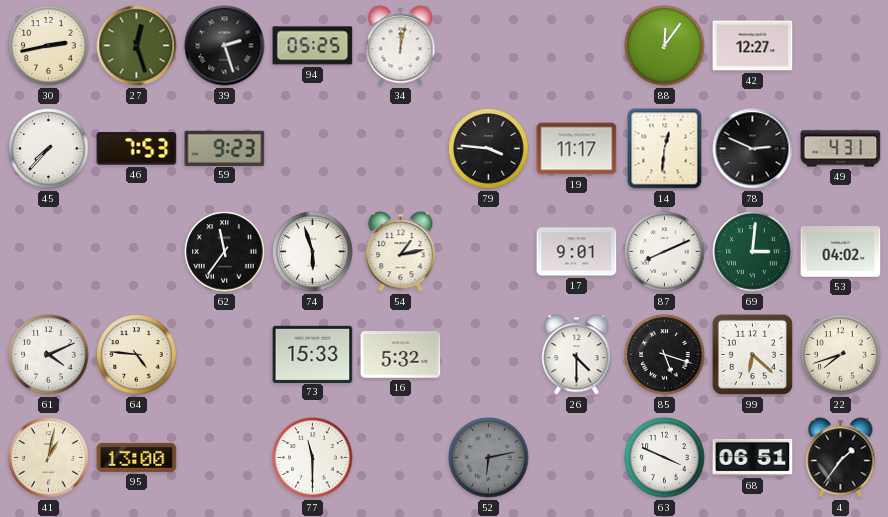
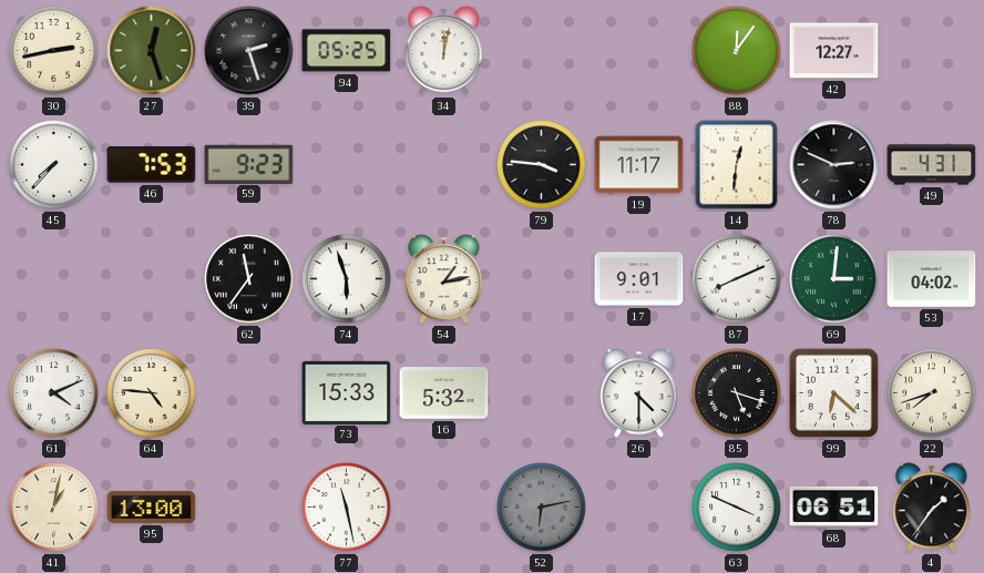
77: 11:30 -> 11:28 (347, 508)
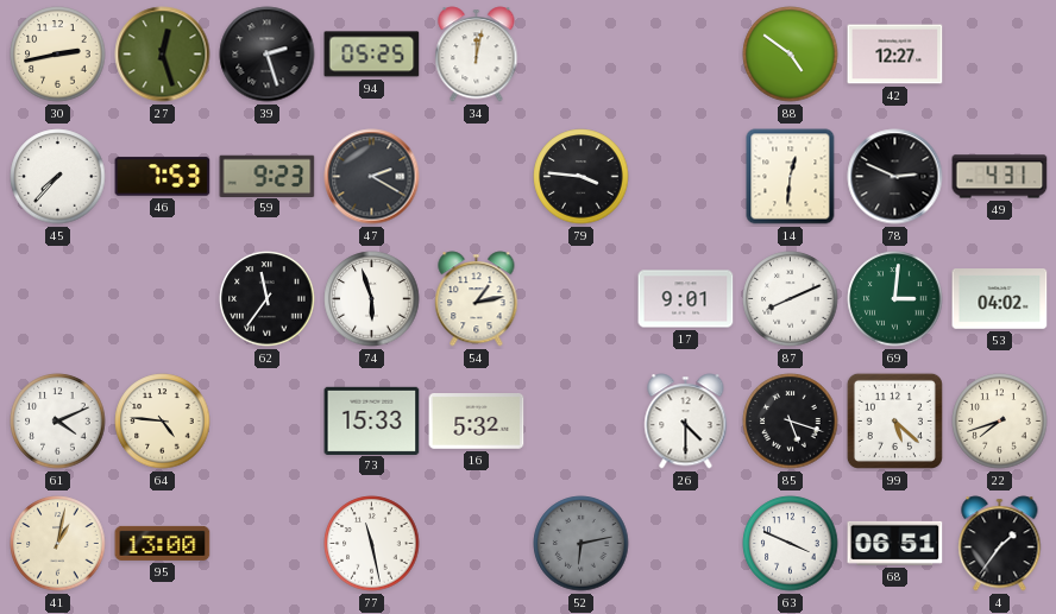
88: 12:06 -> 4:51 (791, 55)
47: none -> 2:20 (372, 177)
19: 11:17 -> none (639, 165)
99: 6:22 -> 5:22 (894, 420)
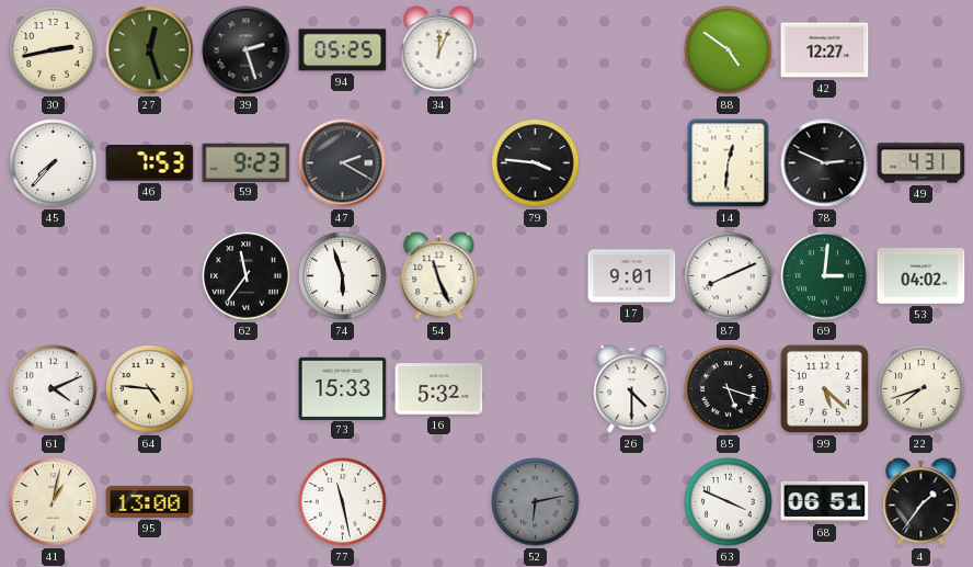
34: 12:02 -> 12:04 (439, 50)
54: 1:13 -> 11:26 (439, 276)
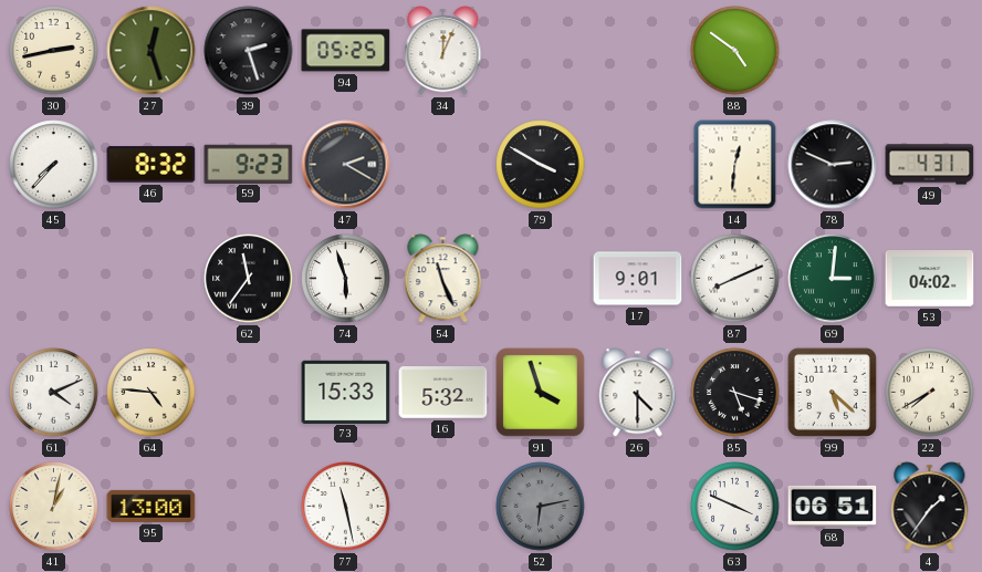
42: 12:27 -> none (825, 50)
46: 7:53 -> 8:32 (152, 165)
79: 3:46 -> 3:50 (541, 165)
91: none -> 3:57 (541, 393)
22: 7:42 -> 7:40 (930, 393)
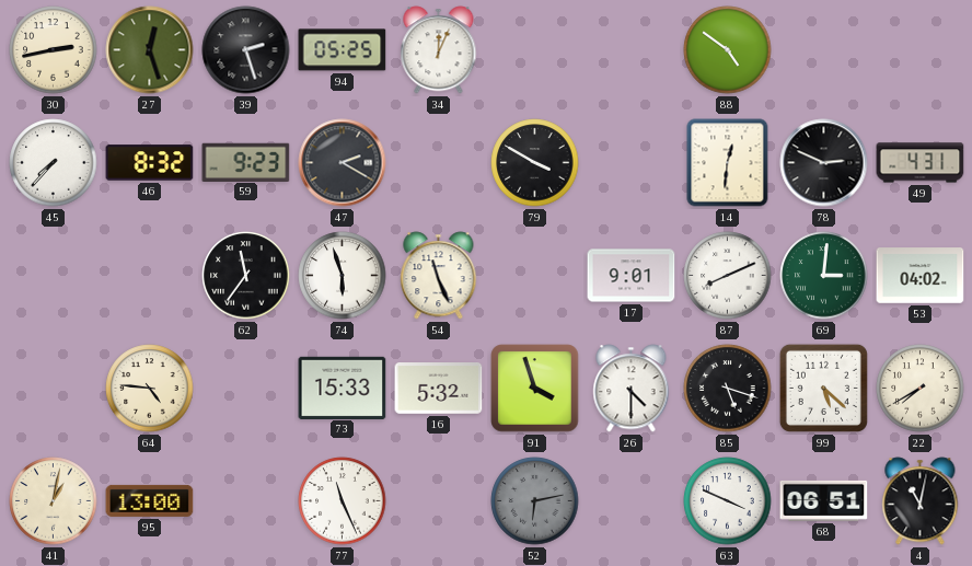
61: 4:11 -> none (54, 393)
77: 11:28 -> 11:26 (343, 501)
4: 1:36 -> 11:02 (921, 501)
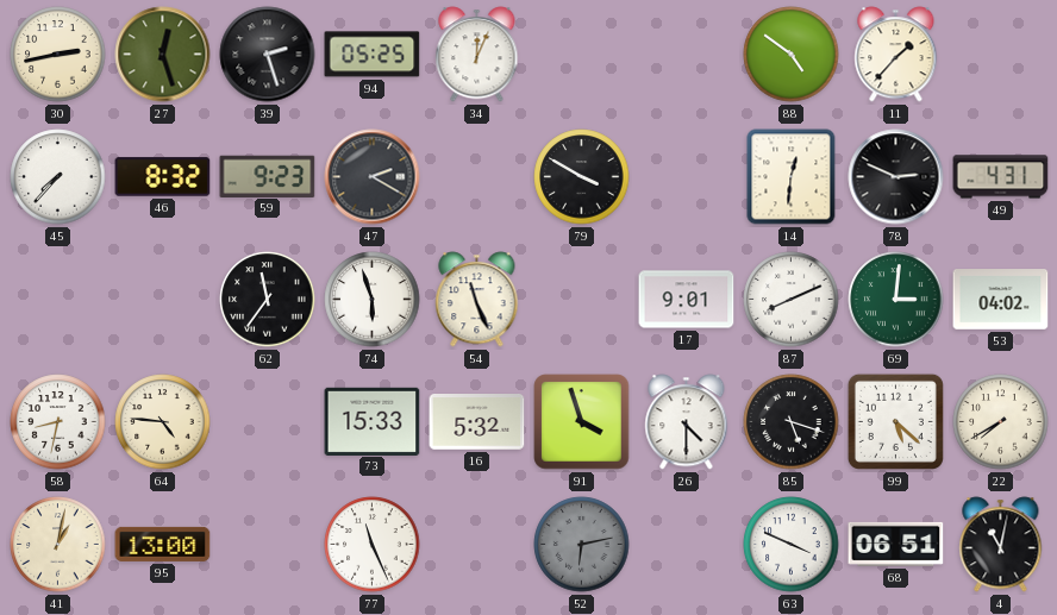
11: none -> 1:37 (896, 55)
58: none -> 8:32 (58, 422)
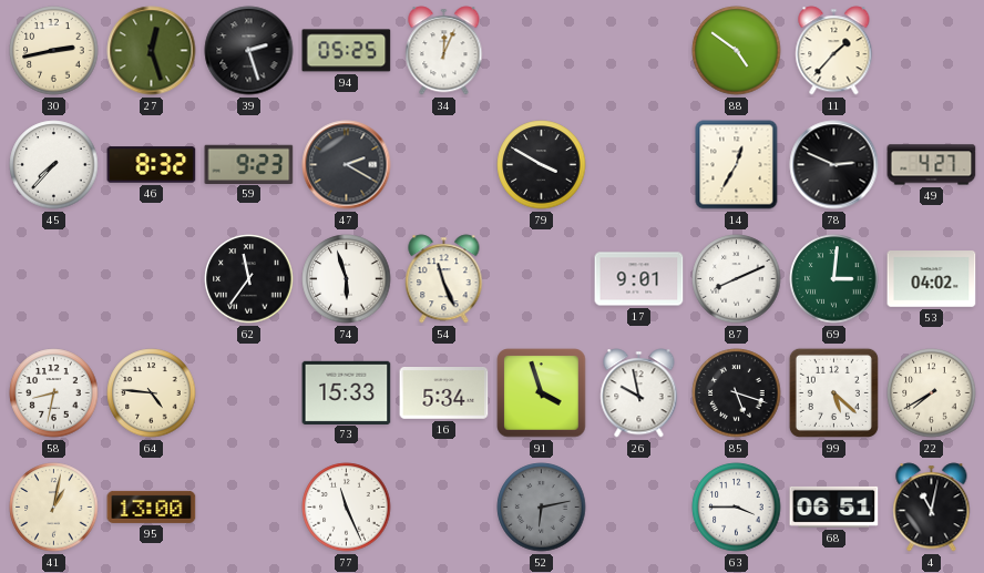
14: 12:31 -> 12:35 (737, 165)
49: 4:31 -> 4:27 (932, 165)
16: 5:32 -> 5:34 (444, 393)
26: 4:30 -> 9:58 (639, 393)
63: 3:49 -> 3:45 (737, 508)
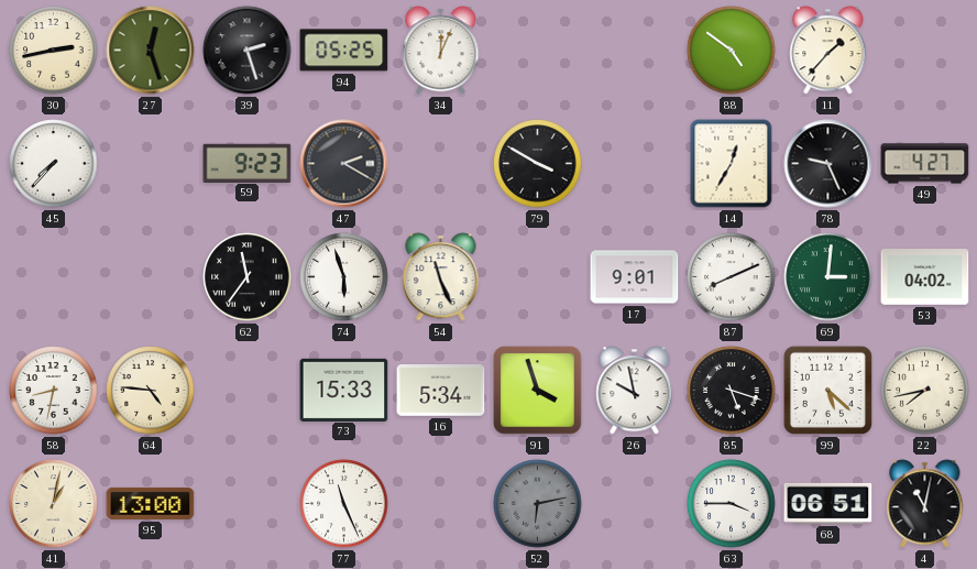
46: 8:32 -> none (152, 165)
78: 2:49 -> 9:26 (828, 164)
22: 7:40 -> 7:43 (925, 391)
